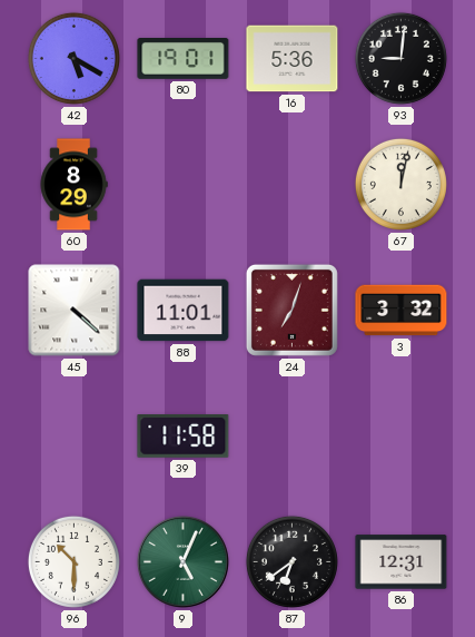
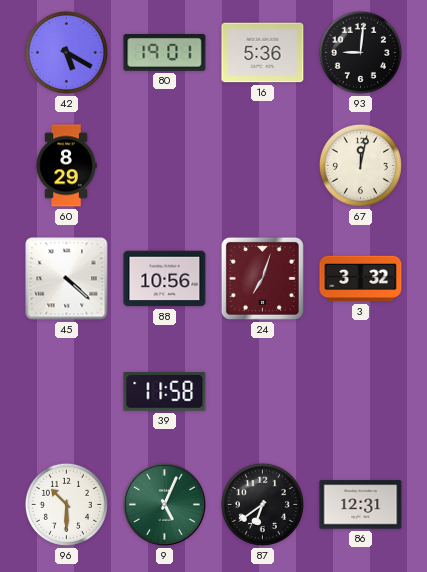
88: 11:01 -> 10:56 (165, 279)
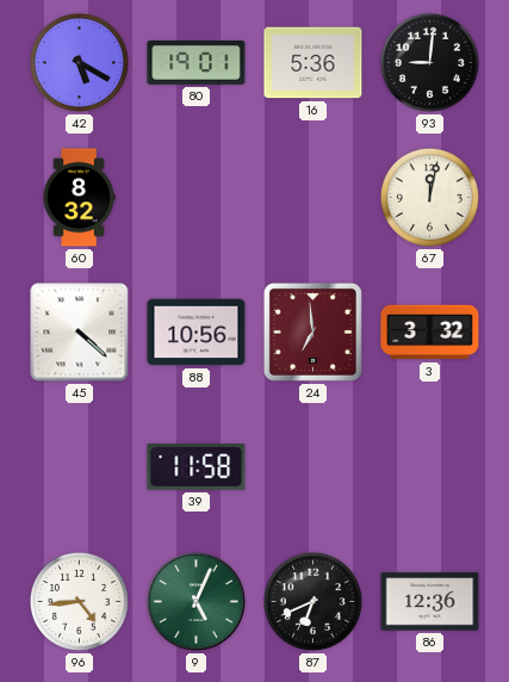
60: 8:29 -> 8:32 (79, 198)
24: 7:03 -> 6:59 (312, 331)
96: 10:30 -> 4:44 (79, 601)
87: 6:39 -> 6:41 (312, 601)
86: 12:31 -> 12:36 (430, 602)
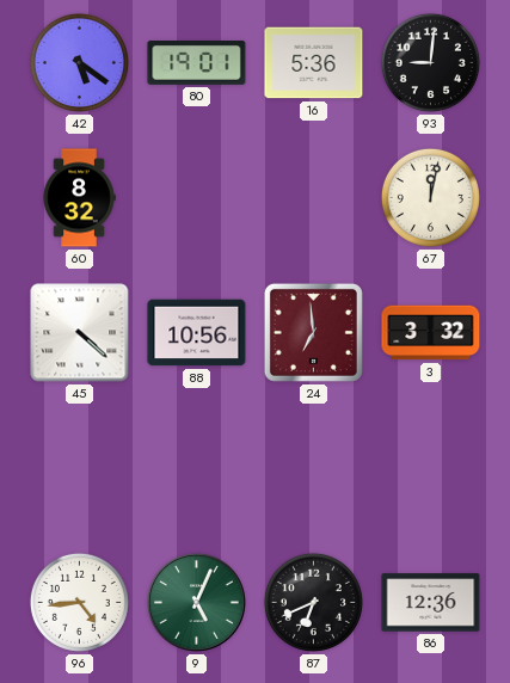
42: 5:20 -> 5:21 (79, 62)
39: 11:58 -> none (197, 467)
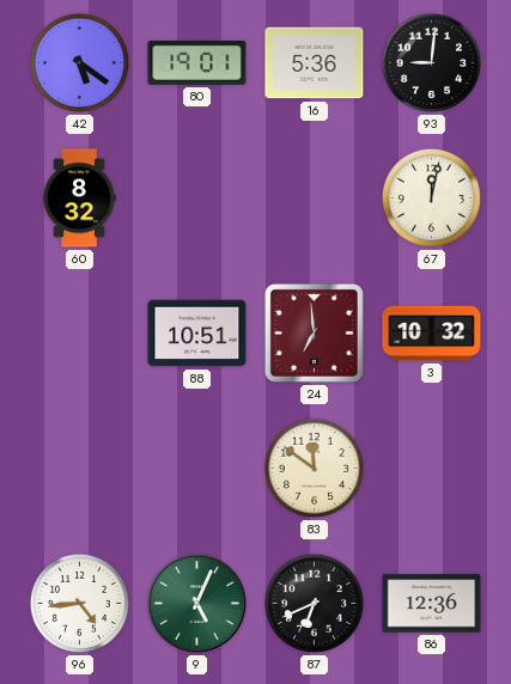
45: 4:22 -> none (80, 333)
88: 10:56 -> 10:51 (197, 334)
3: 3:32 -> 10:32 (432, 334)
83: none -> 11:51 (314, 468)
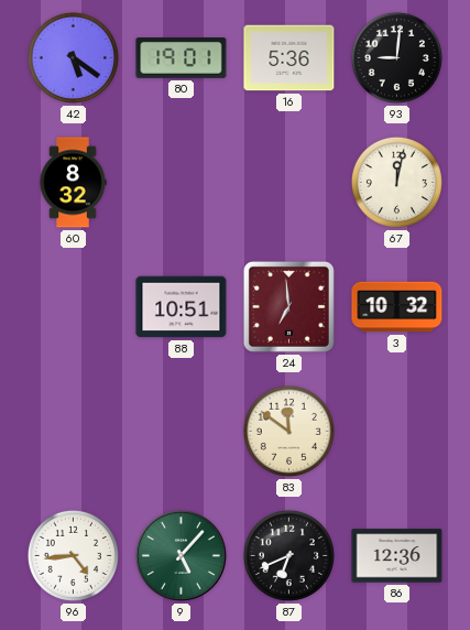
9: 5:04 -> 5:07 (181, 555)
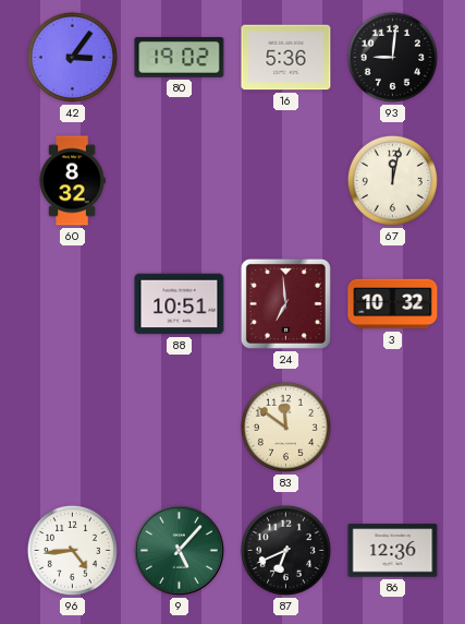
42: 5:21 -> 3:06 (72, 57)
80: 19:01 -> 19:02 (180, 58)
